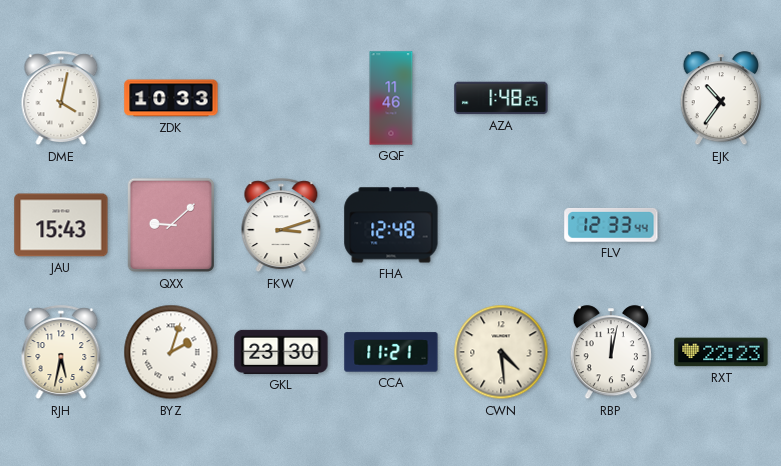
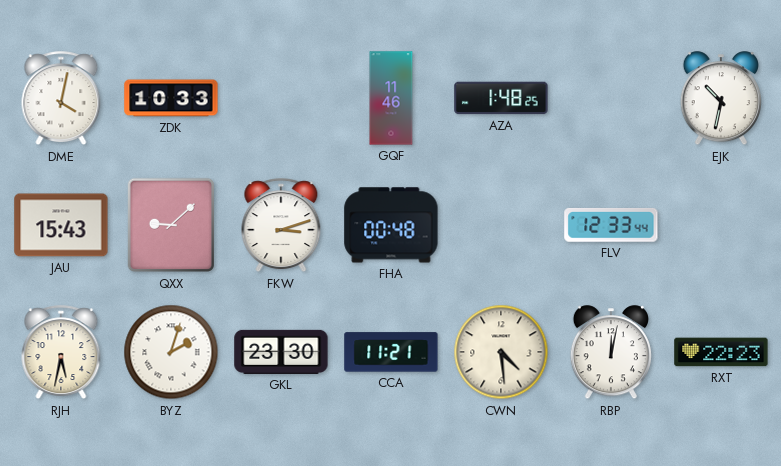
EJK: 10:36 -> 10:32 (721, 99)
FHA: 12:48 -> 00:48 (391, 225)
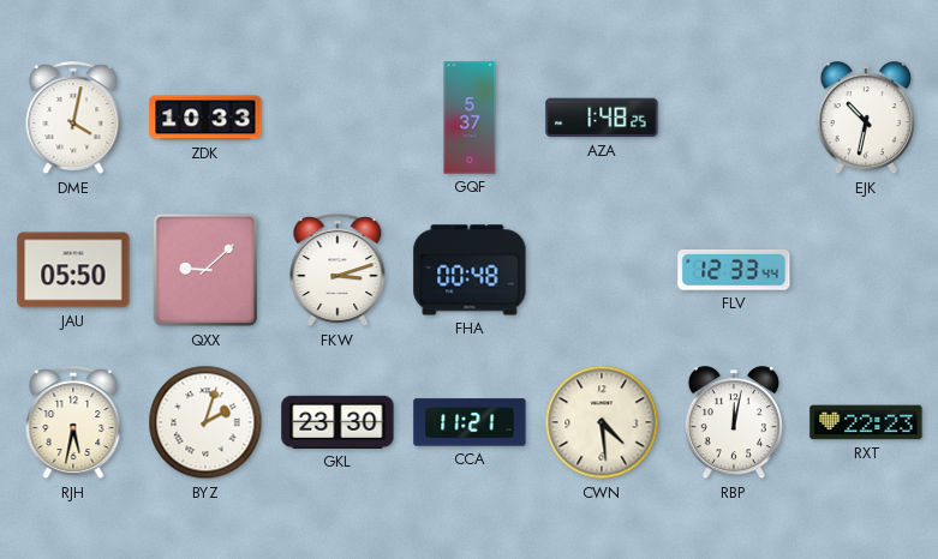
GQF: 11:46 -> 5:37 (470, 118)
JAU: 15:43 -> 05:50 (73, 270)
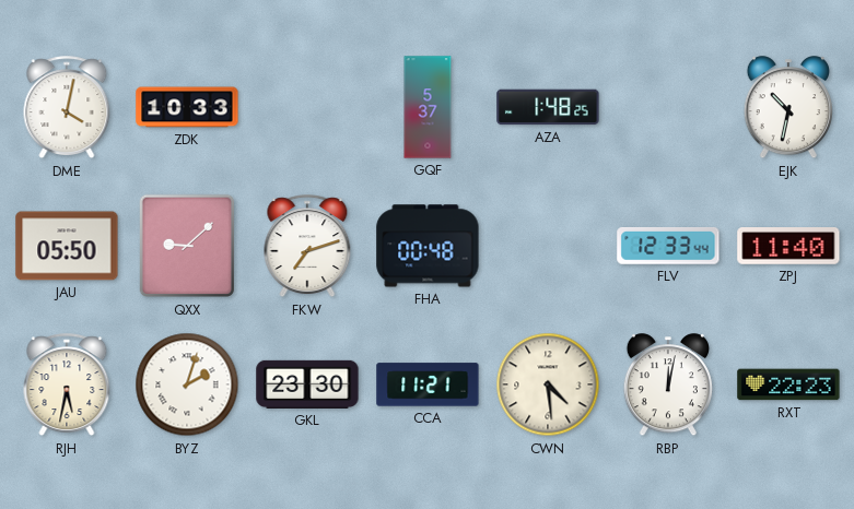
FKW: 3:12 -> 7:12 (307, 247)
ZPJ: none -> 11:40 (788, 247)
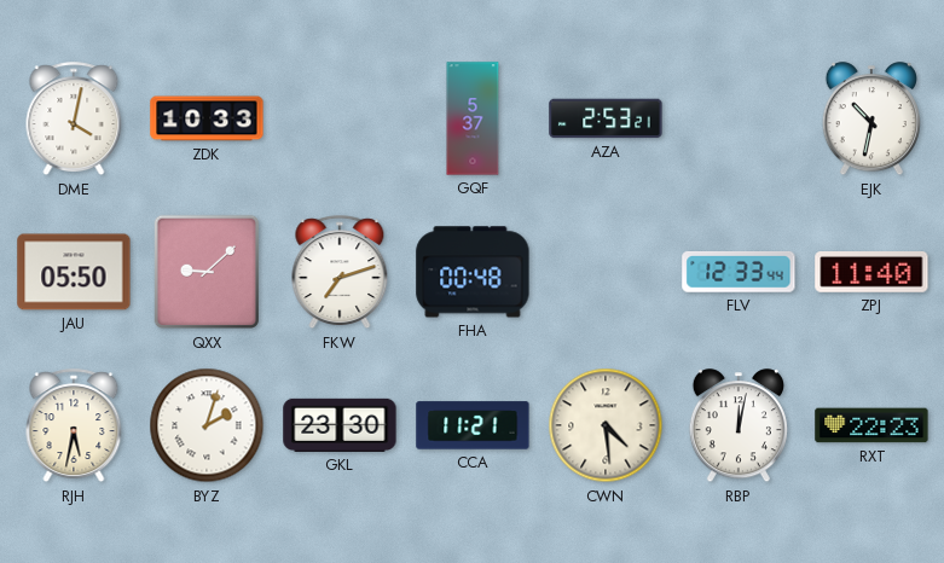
AZA: 1:48 -> 2:53 (606, 118)
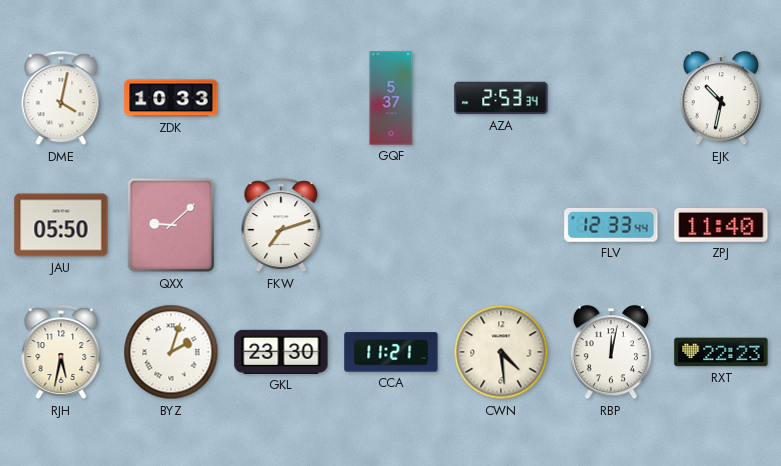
AZA: 2:53:21 -> 2:53:34 (501, 98)
FHA: 00:48 -> none (473, 272)
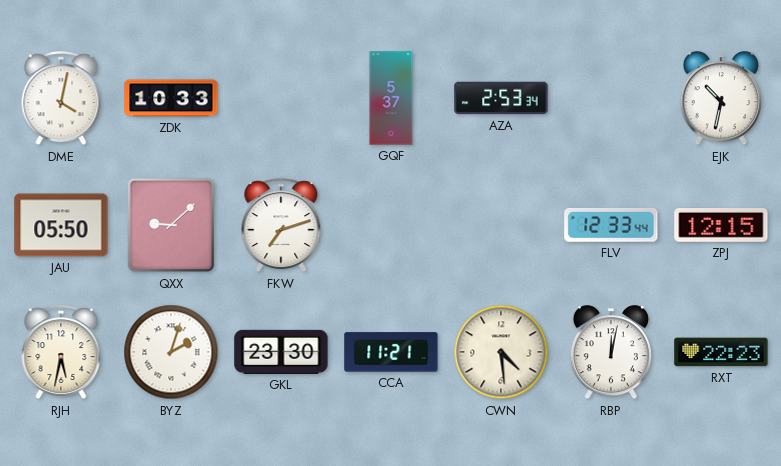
ZPJ: 11:40 -> 12:15 (721, 226)
